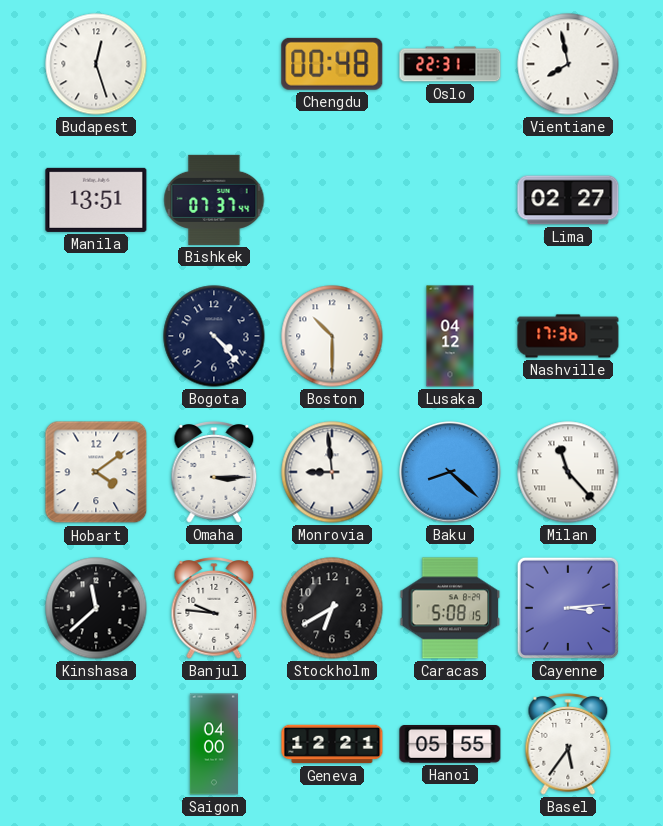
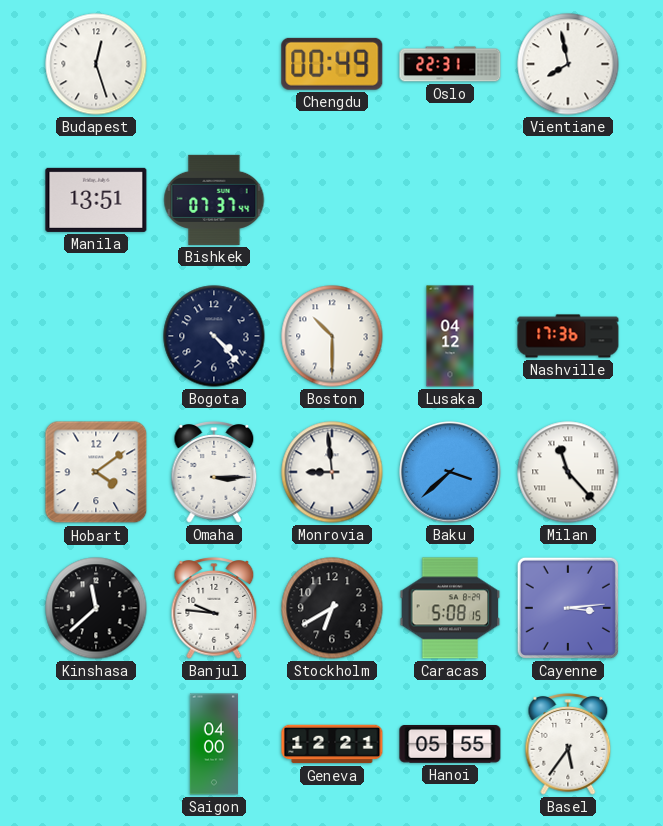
Chengdu: 00:48 -> 00:49 (332, 64)
Lima: 02:27 -> none (568, 200)
Baku: 8:22 -> 3:38 (450, 472)
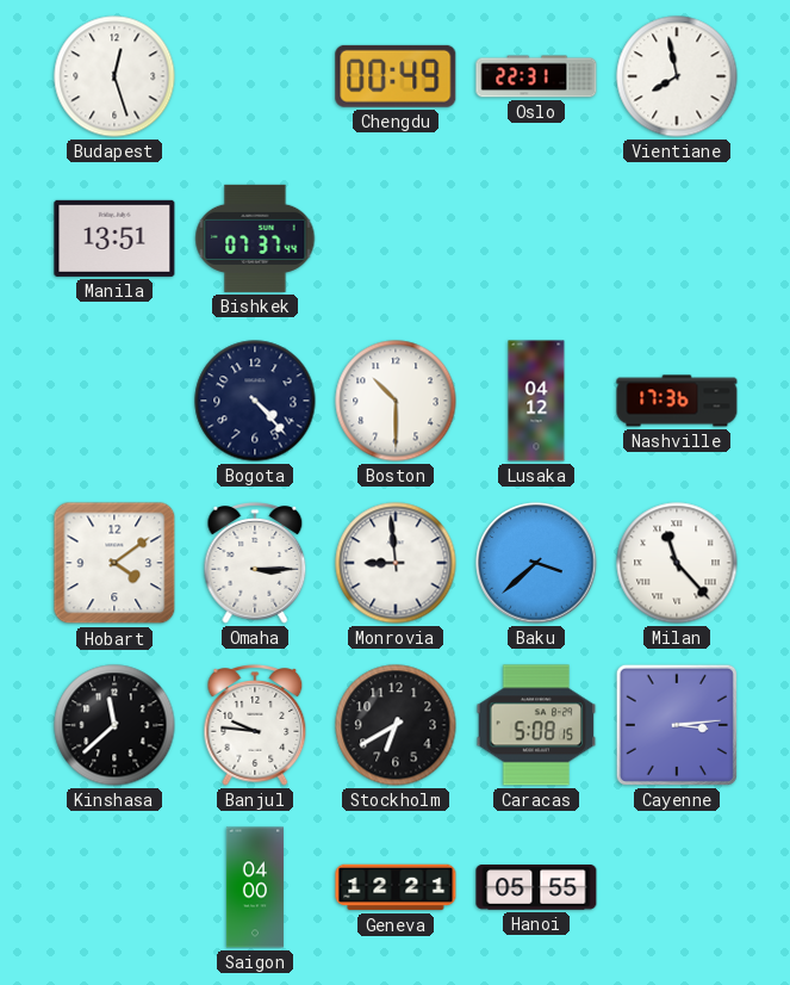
Basel: 5:36 -> none (568, 745)
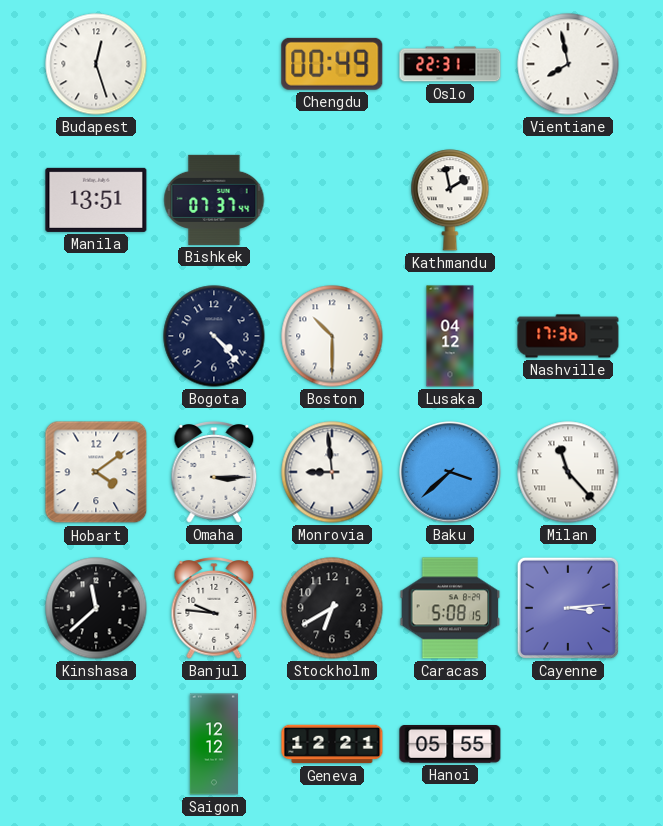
Kathmandu: none -> 1:58 (450, 200)
Saigon: 04:00 -> 12:12 (214, 744)
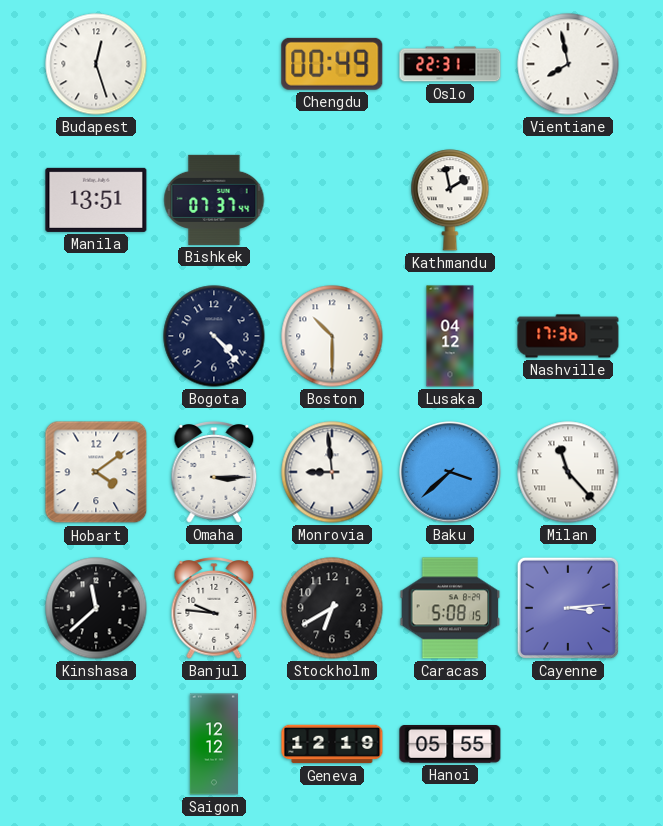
Geneva: 12:21 -> 12:19 (332, 744)
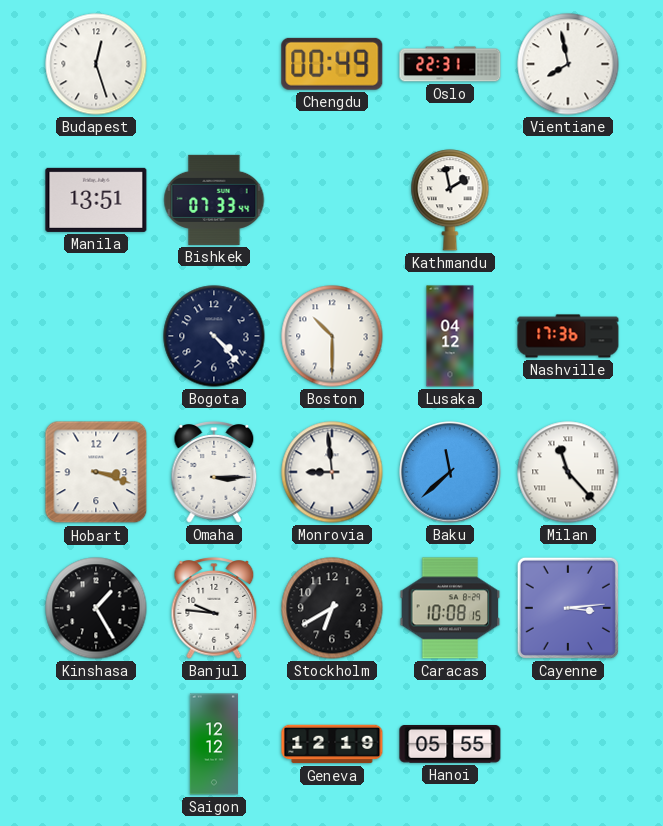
Bishkek: 07:37 -> 07:33 (214, 200)
Hobart: 4:09 -> 3:18 (96, 472)
Baku: 3:38 -> 11:38 (450, 472)
Kinshasa: 11:38 -> 1:25 (96, 608)
Caracas: 5:08 -> 10:08 (450, 608)
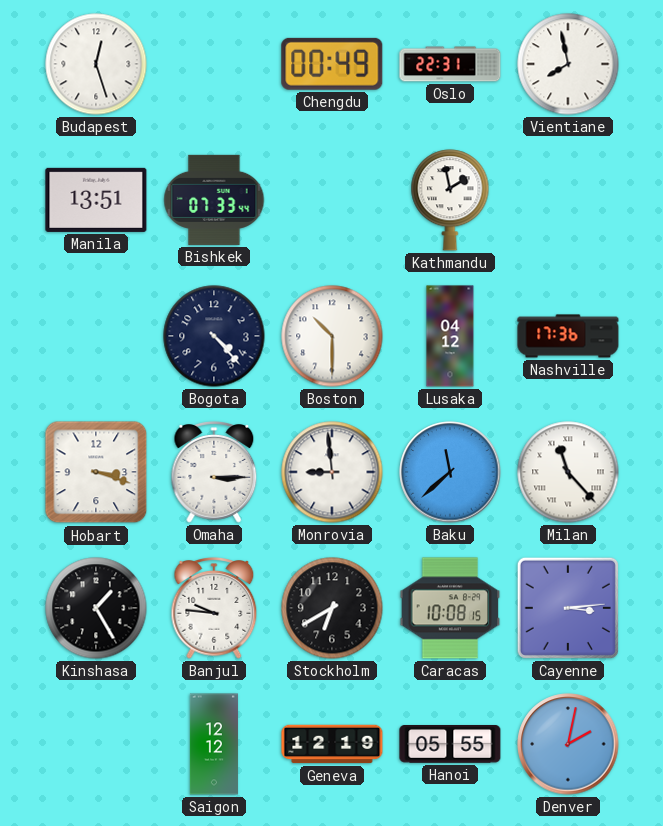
Denver: none -> 2:02 (568, 744)
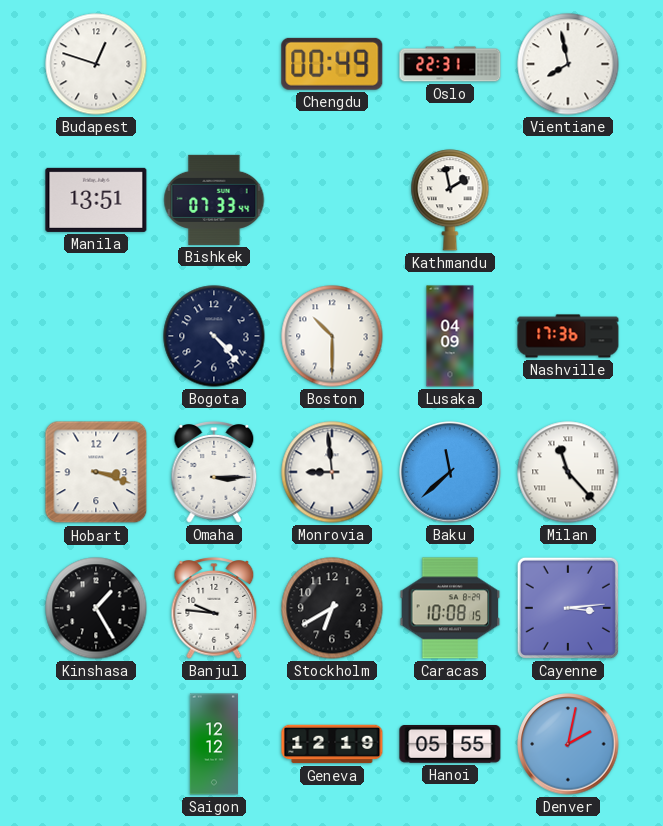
Budapest: 12:27 -> 12:48 (96, 64)
Lusaka: 04:12 -> 04:09 (450, 336)
